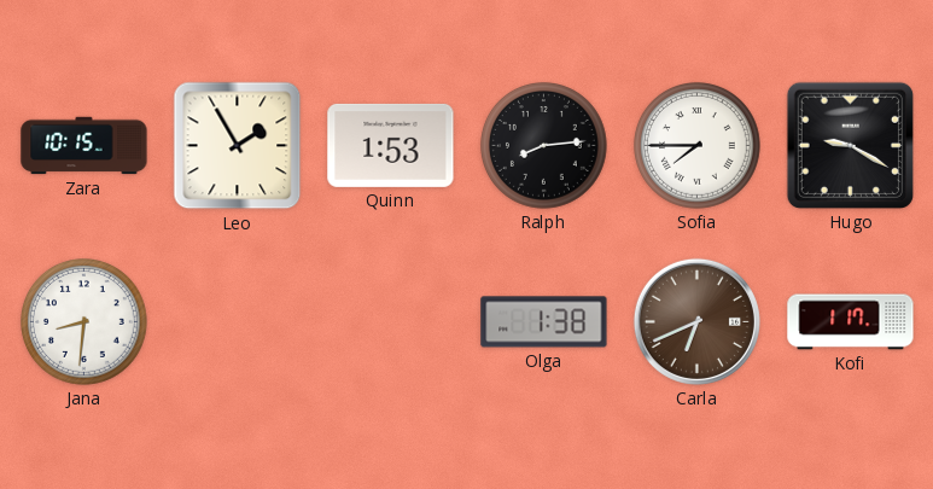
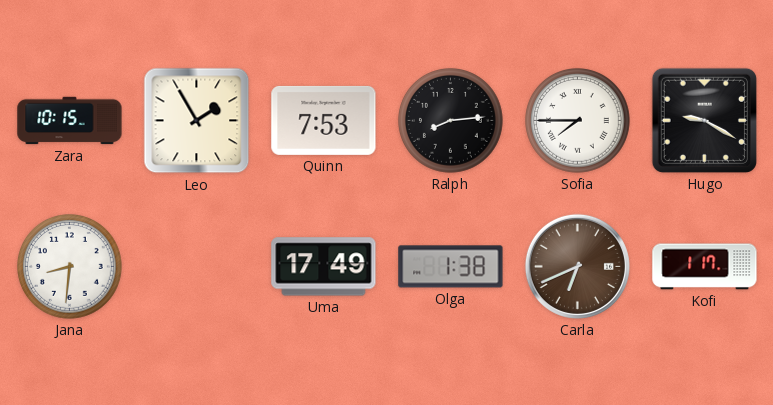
Quinn: 1:53 -> 7:53 (324, 120)
Uma: none -> 17:49 (324, 267)
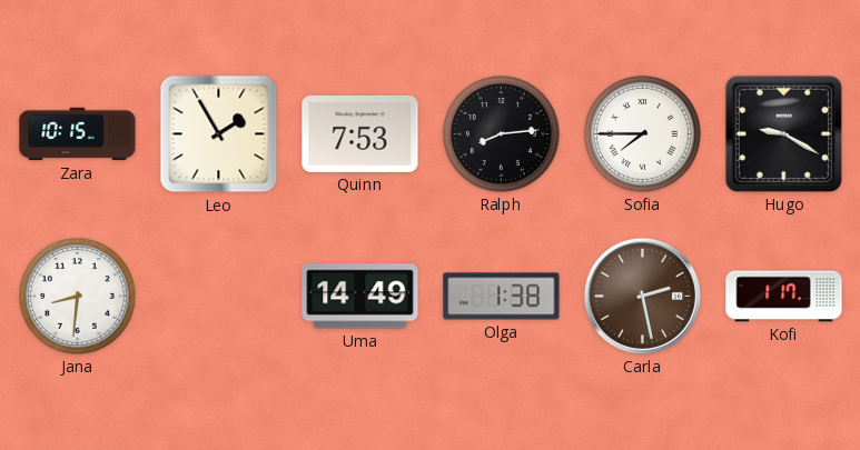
Uma: 17:49 -> 14:49 (360, 297)
Carla: 6:41 -> 2:28 (642, 296)
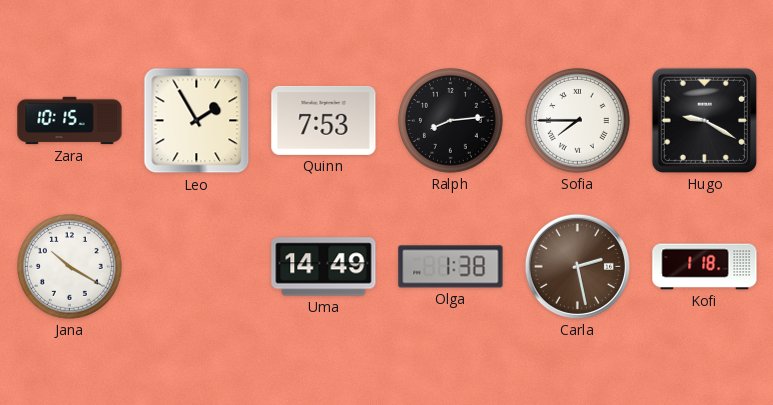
Jana: 8:31 -> 10:20 (70, 267)
Kofi: 1:17 -> 1:18 (705, 267)
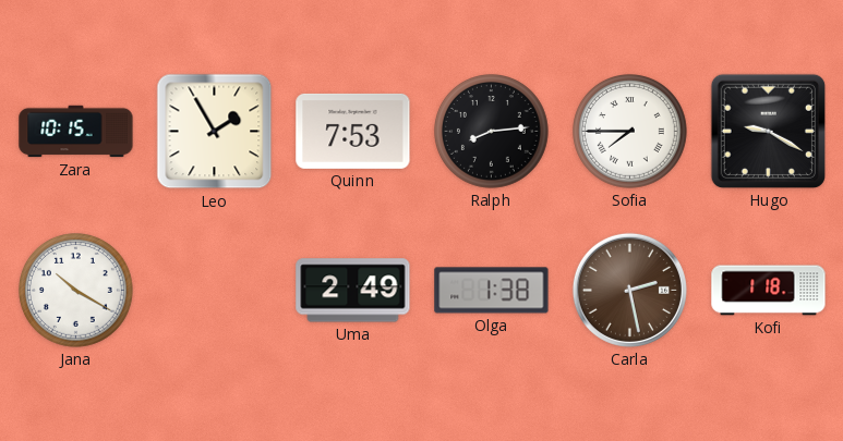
Uma: 14:49 -> 2:49 (353, 291)
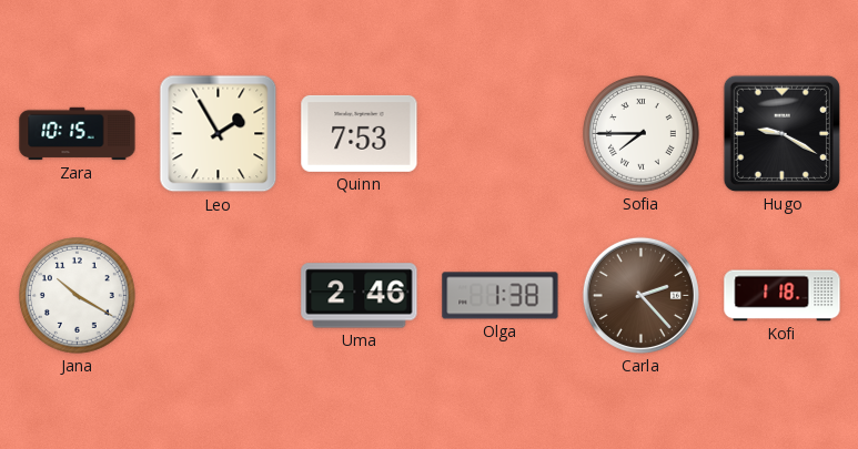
Ralph: 8:14 -> none (492, 132)
Uma: 2:49 -> 2:46 (360, 296)
Carla: 2:28 -> 2:23 (640, 295)
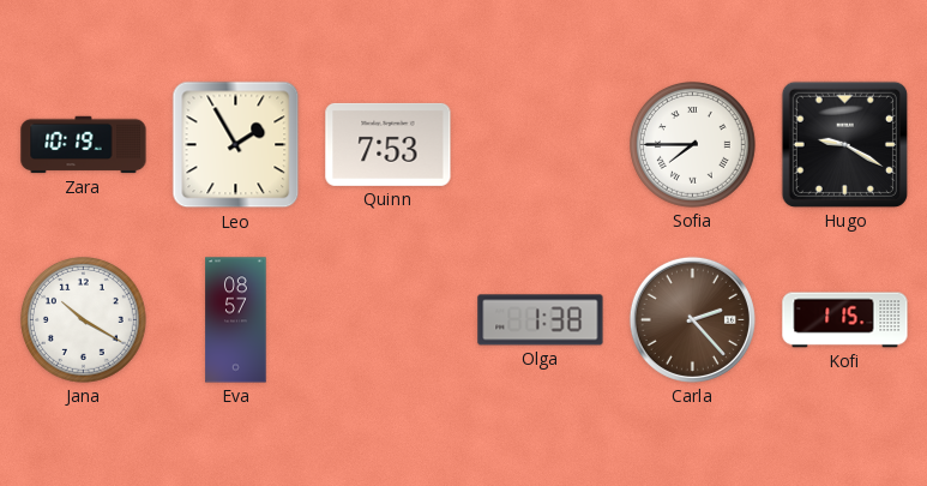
Zara: 10:15 -> 10:19 (84, 145)
Eva: none -> 08:57 (236, 320)
Uma: 2:46 -> none (360, 296)
Kofi: 1:18 -> 1:15 (845, 320)
